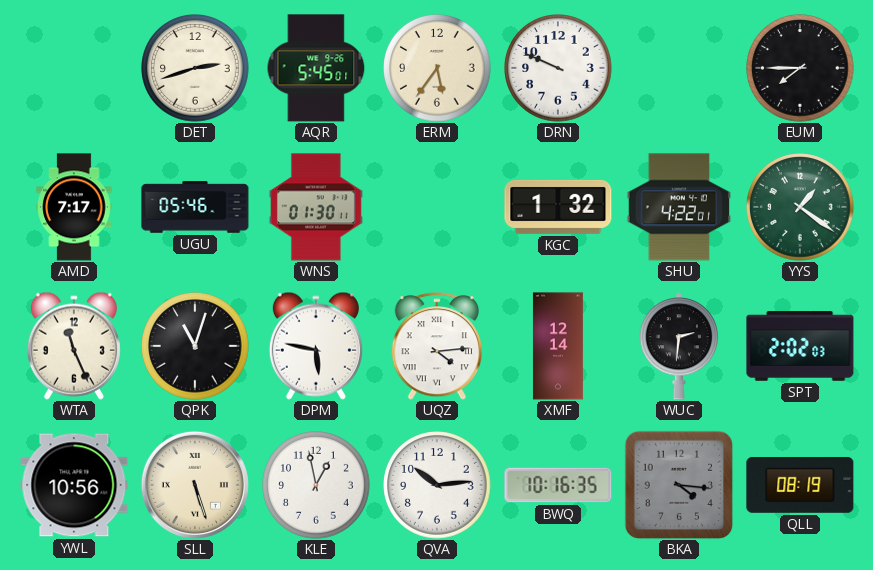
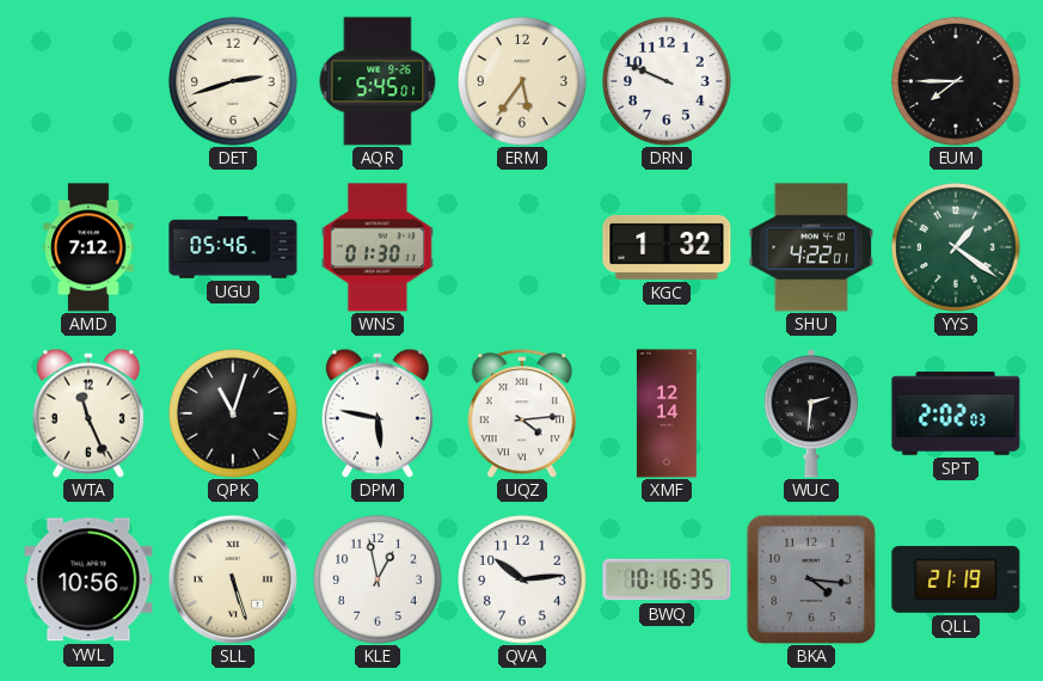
AMD: 7:17 -> 7:12 (88, 247)
QLL: 08:19 -> 21:19 (956, 579)
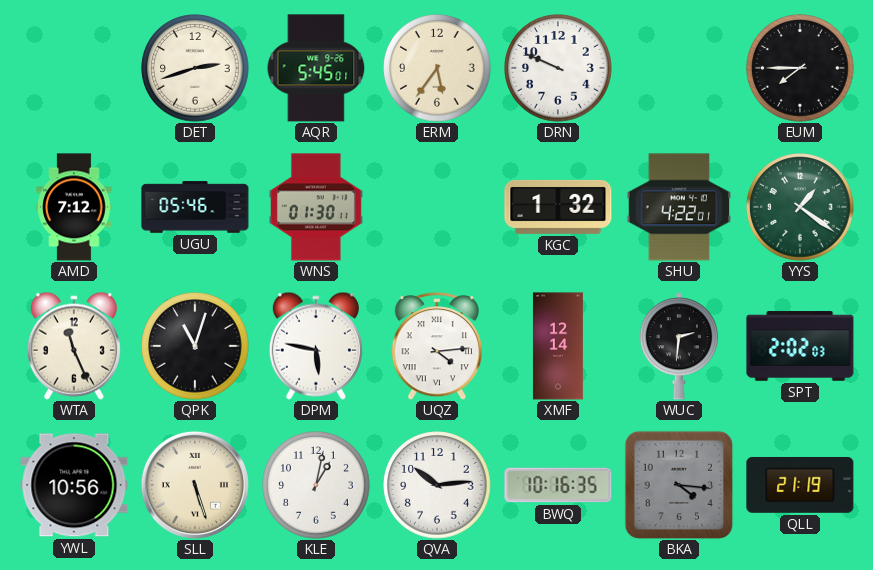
KLE: 12:58 -> 1:02 (316, 485)
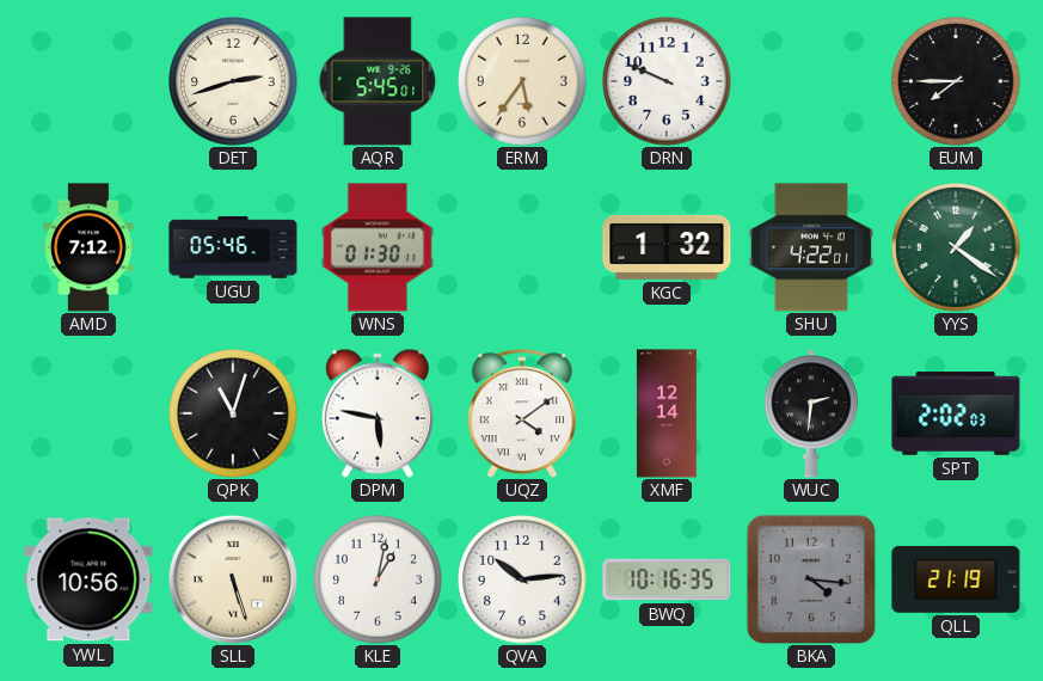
WTA: 11:26 -> none (74, 346)
UQZ: 4:14 -> 4:09 (522, 413)
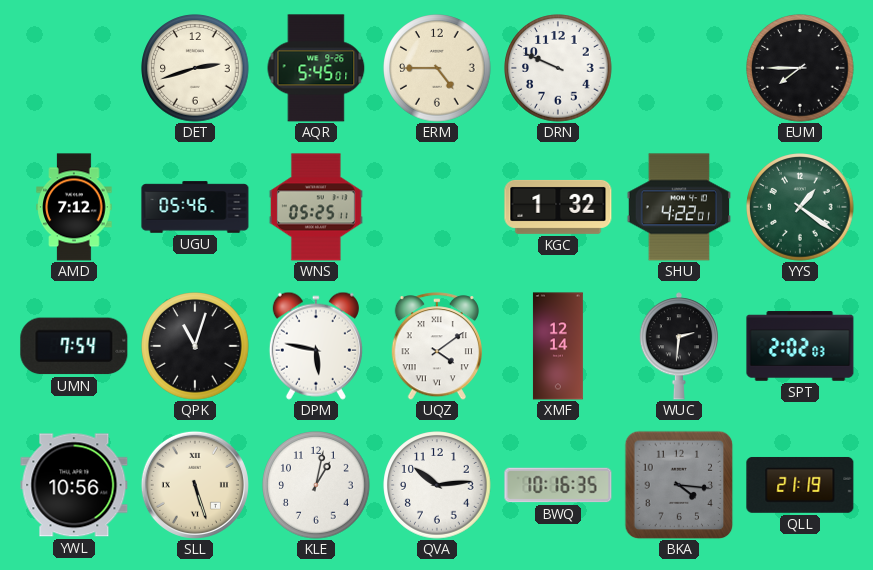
ERM: 5:36 -> 4:45 (437, 68)
WNS: 01:30 -> 05:25 (316, 207)
UMN: none -> 7:54 (74, 346)
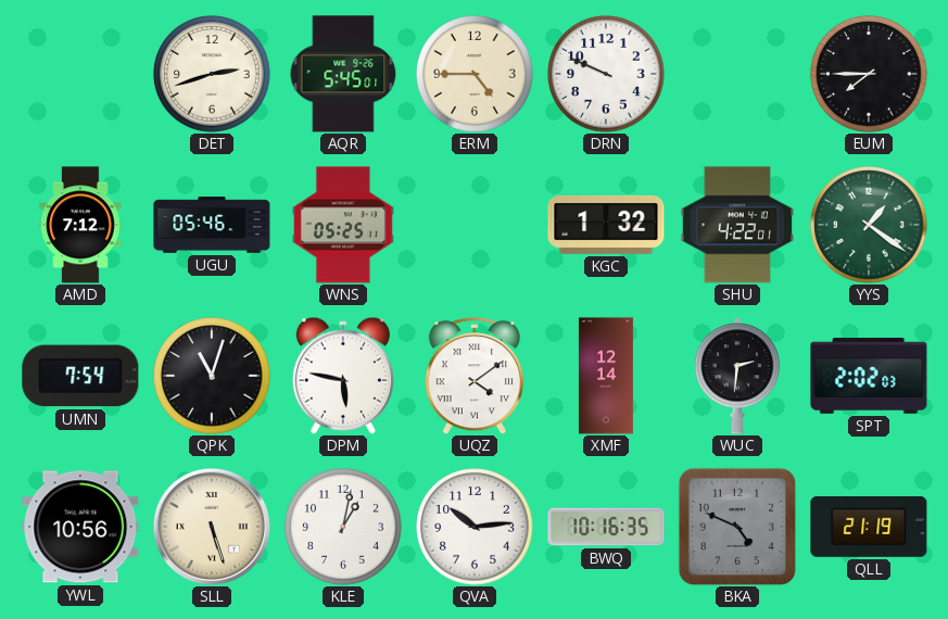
BKA: 4:16 -> 4:49 (737, 527)
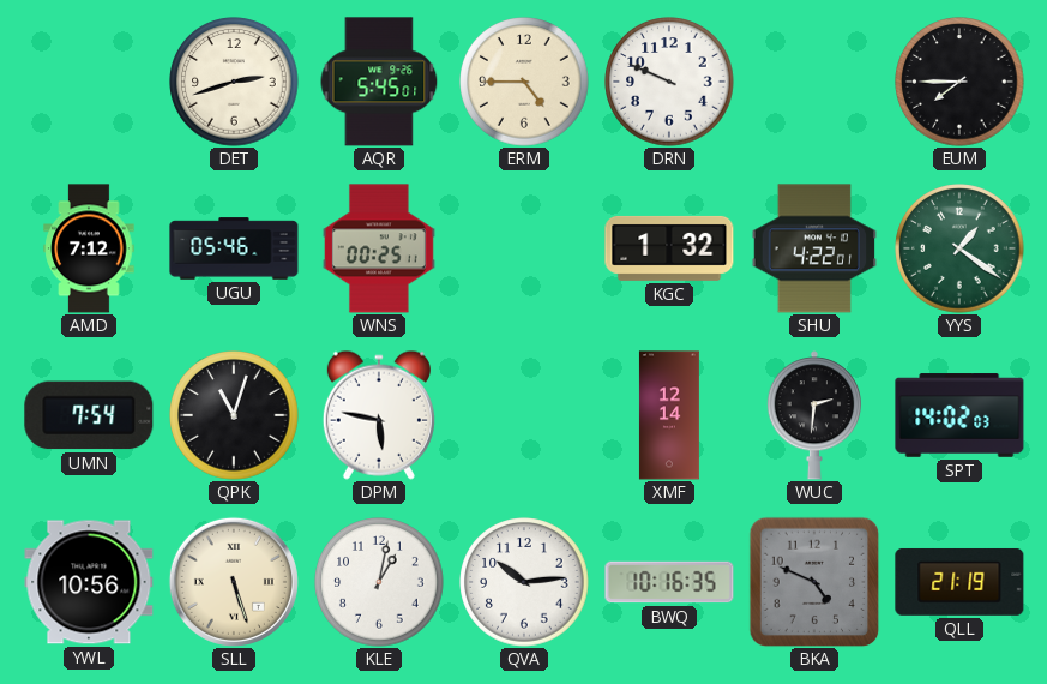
WNS: 05:25 -> 00:25 (379, 248)
UQZ: 4:09 -> none (475, 376)
SPT: 2:02 -> 14:02 (959, 415)
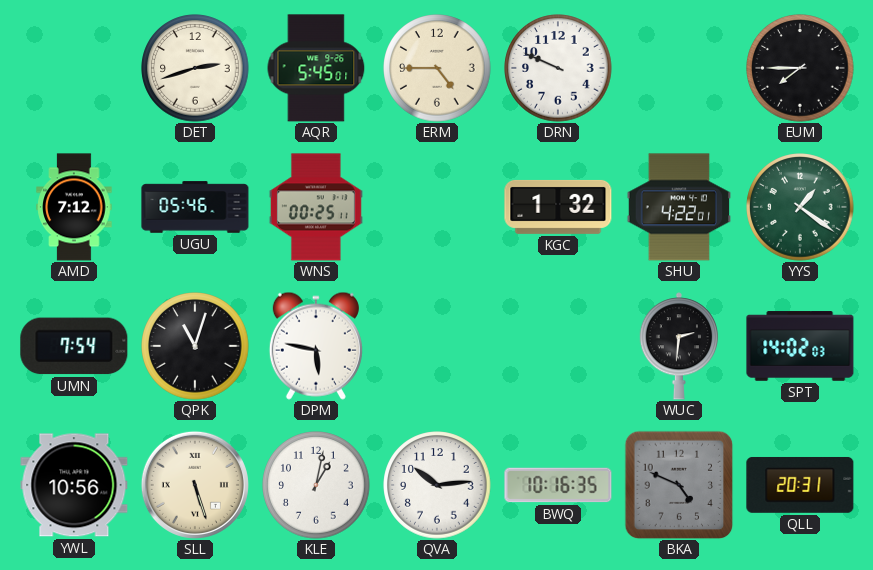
XMF: 12:14 -> none (669, 415)
QLL: 21:19 -> 20:31 (800, 485)
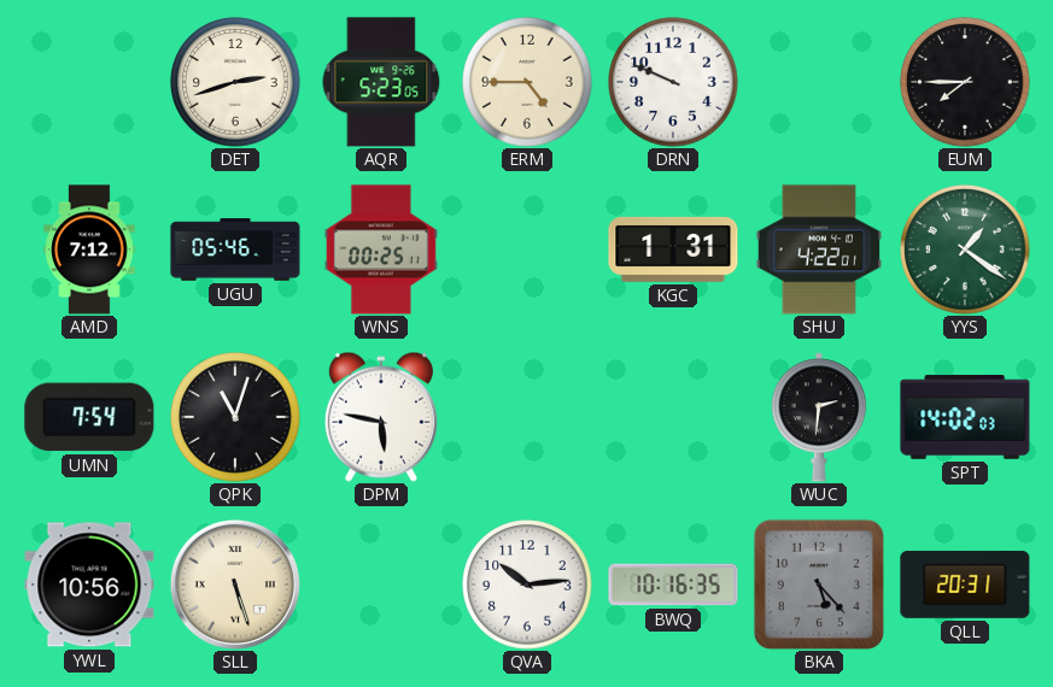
AQR: 5:45 -> 5:23 (381, 82)
KGC: 1:32 -> 1:31 (673, 249)
KLE: 1:02 -> none (316, 485)
BKA: 4:49 -> 5:23 (819, 585)
